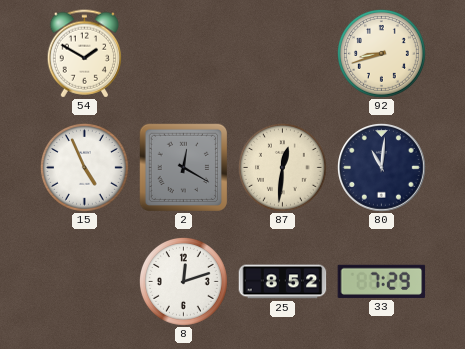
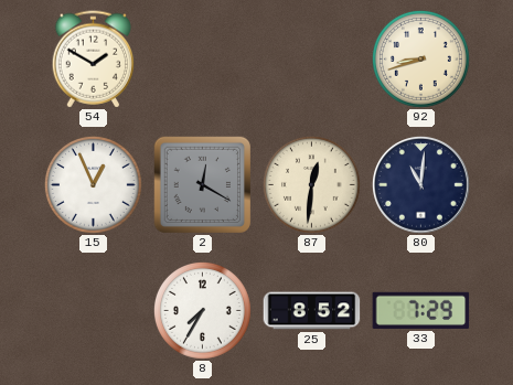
15: 4:56 -> 12:56 (94, 185)
8: 12:12 -> 7:35 (203, 311)
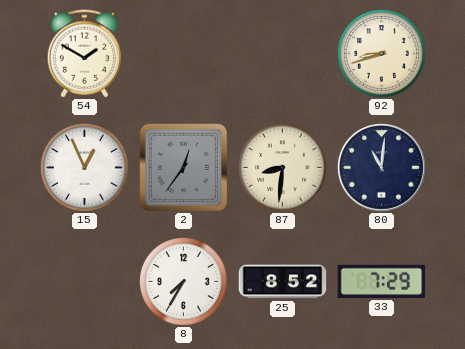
2: 12:20 -> 12:36 (183, 167)
87: 12:31 -> 8:31 (283, 168)
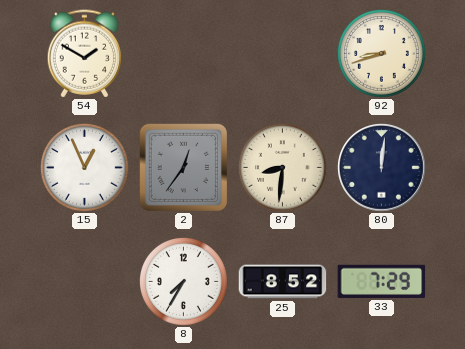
80: 11:01 -> 12:01 (382, 168)
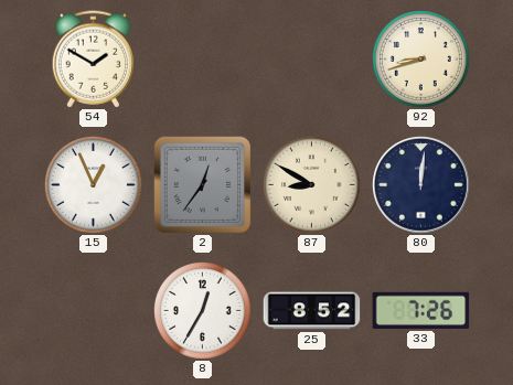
87: 8:31 -> 8:50 (312, 185)
8: 7:35 -> 12:35 (203, 311)
33: 7:29 -> 7:26 (421, 310)
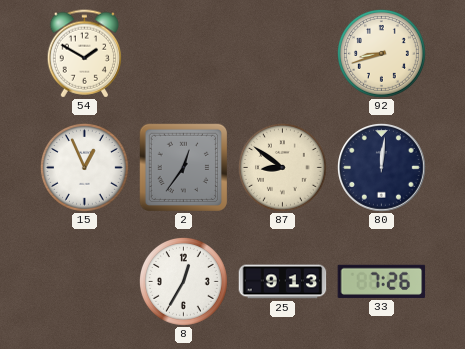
87: 8:50 -> 8:51 (283, 168)
25: 8:52 -> 9:13 (283, 282)
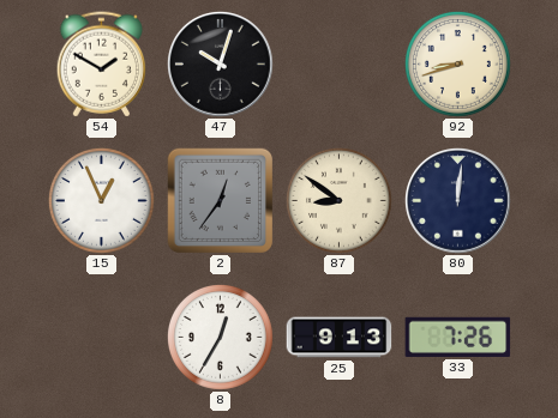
47: none -> 10:03 (221, 65)
